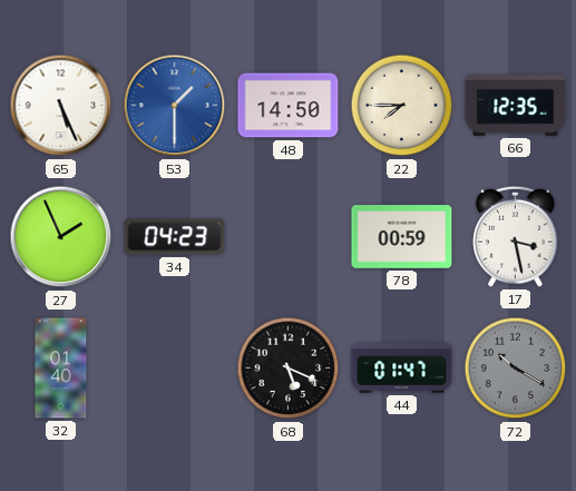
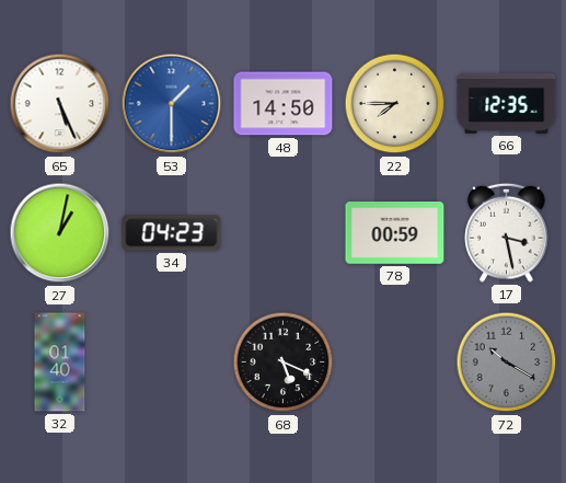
27: 1:56 -> 1:02 (60, 233)
44: 01:47 -> none (402, 369)
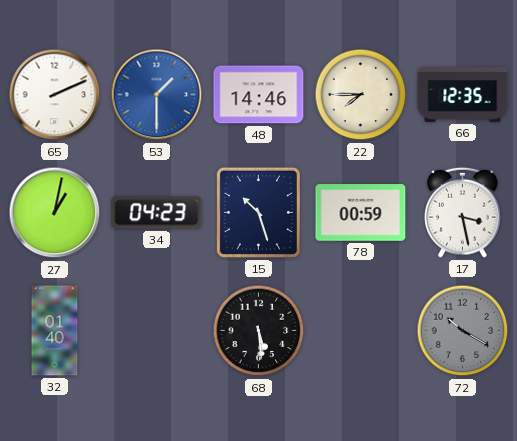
65: 5:26 -> 2:11 (55, 95)
48: 14:50 -> 14:46 (259, 95)
15: none -> 10:27 (258, 212)
68: 5:19 -> 5:29 (259, 331)
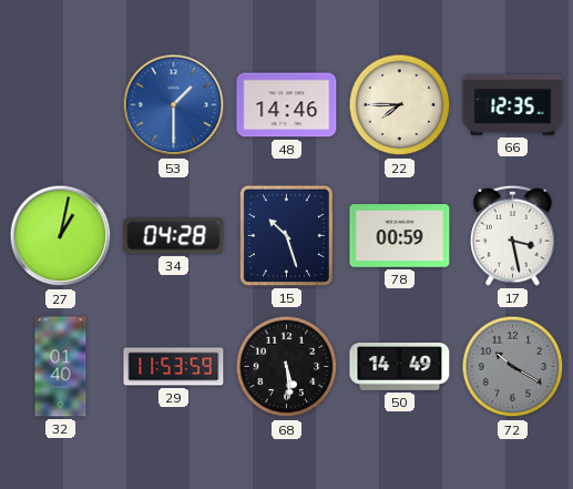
65: 2:11 -> none (55, 95)
34: 04:23 -> 04:28 (174, 236)
29: none -> 11:53 (174, 367)
50: none -> 14:49 (400, 367)
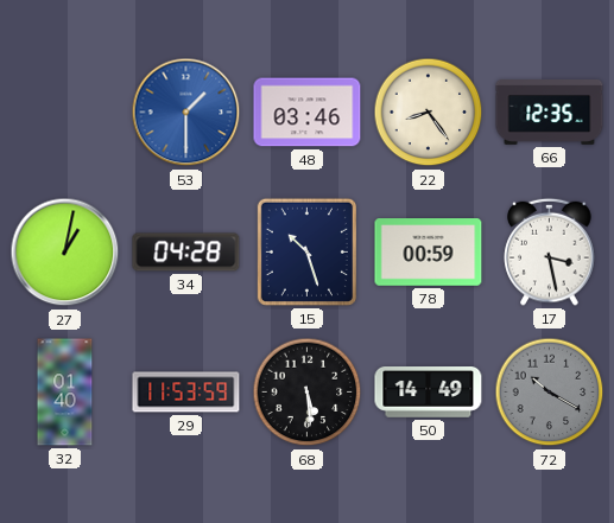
48: 14:46 -> 03:46 (308, 113)
22: 7:45 -> 8:24 (429, 113)
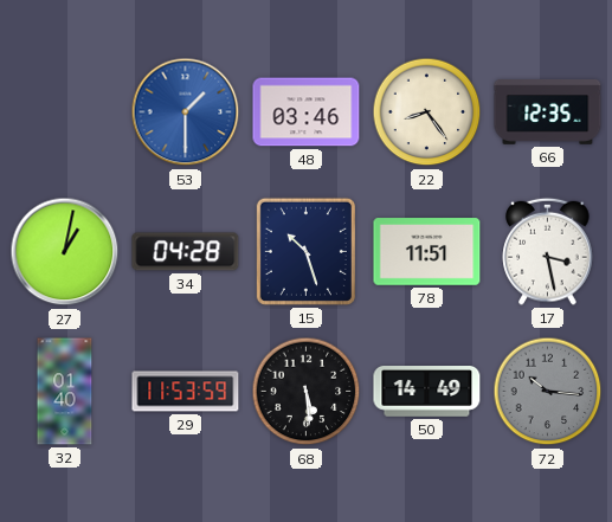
78: 00:59 -> 11:51 (427, 252)
72: 10:20 -> 10:16 (548, 392)
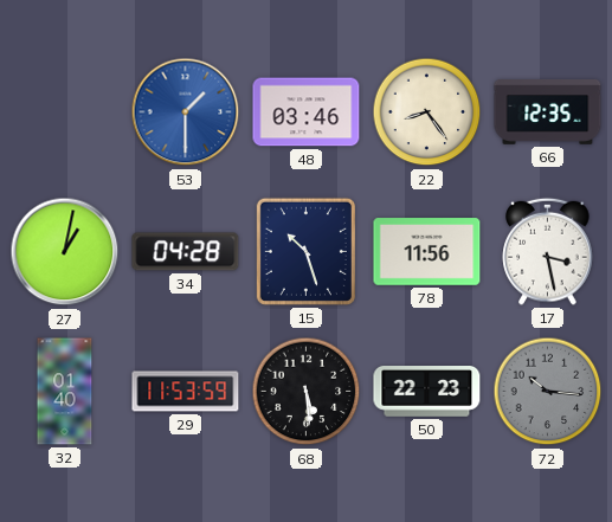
78: 11:51 -> 11:56 (427, 252)
50: 14:49 -> 22:23 (427, 392)
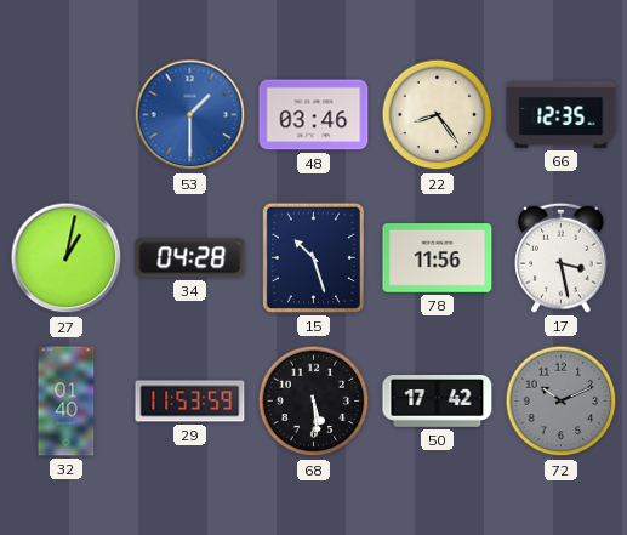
50: 22:23 -> 17:42 (438, 402)
72: 10:16 -> 10:11 (562, 402)
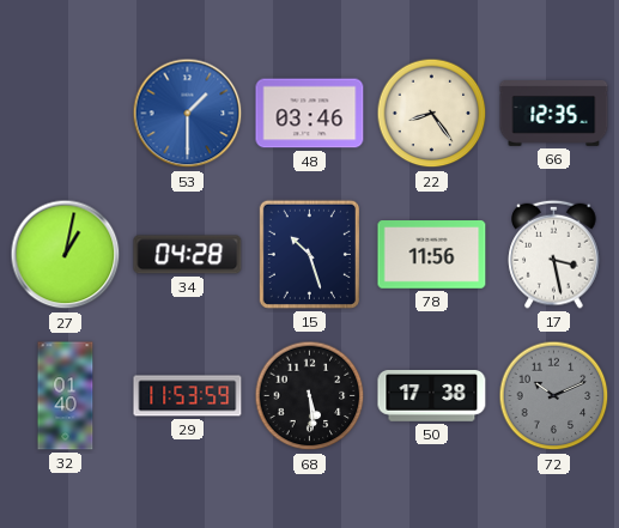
50: 17:42 -> 17:38 (432, 396)
